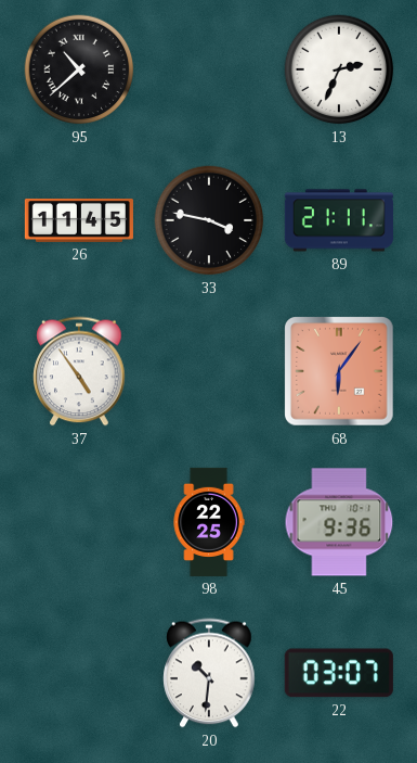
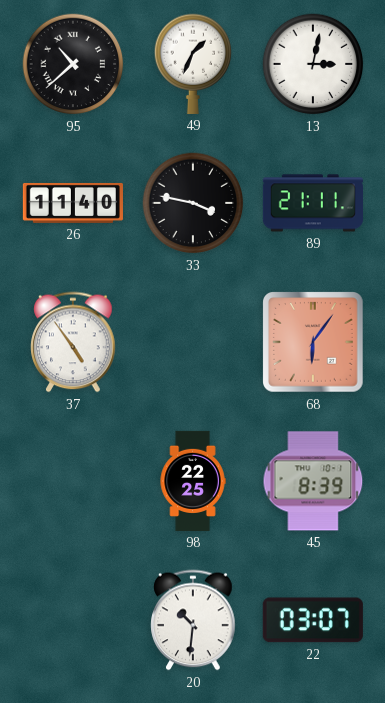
49: none -> 1:34 (193, 64)
13: 2:34 -> 3:02 (313, 64)
26: 11:45 -> 11:40 (73, 203)
45: 9:36 -> 8:39 (313, 481)
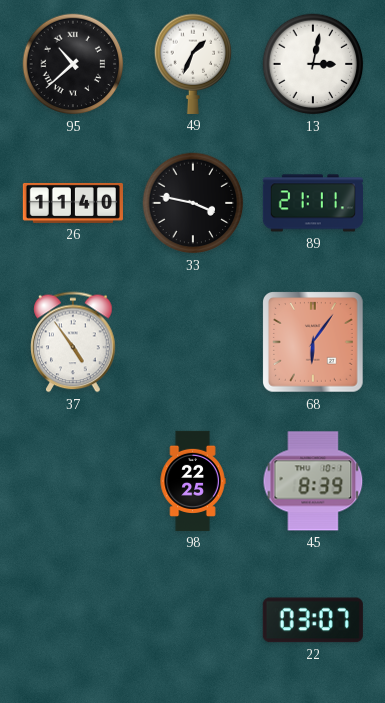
20: 10:31 -> none (193, 620)
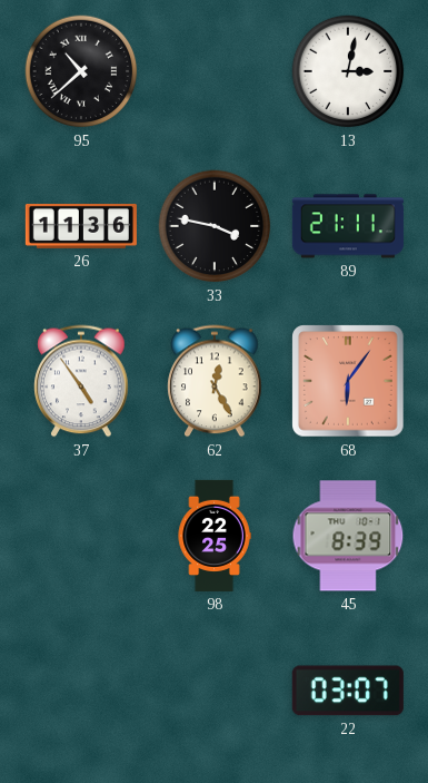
49: 1:34 -> none (193, 64)
26: 11:40 -> 11:36 (81, 226)
62: none -> 12:25 (215, 381)
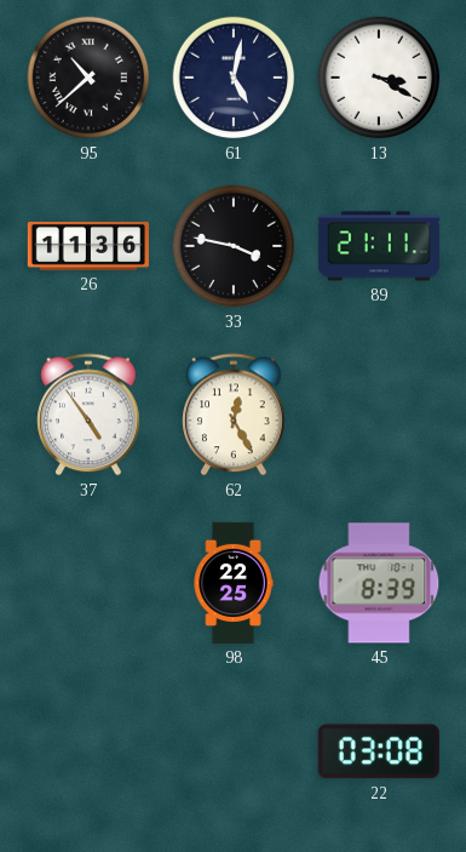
61: none -> 5:02 (234, 78)
13: 3:02 -> 3:20 (379, 78)
68: 6:06 -> none (349, 382)
22: 03:07 -> 03:08 (379, 751)
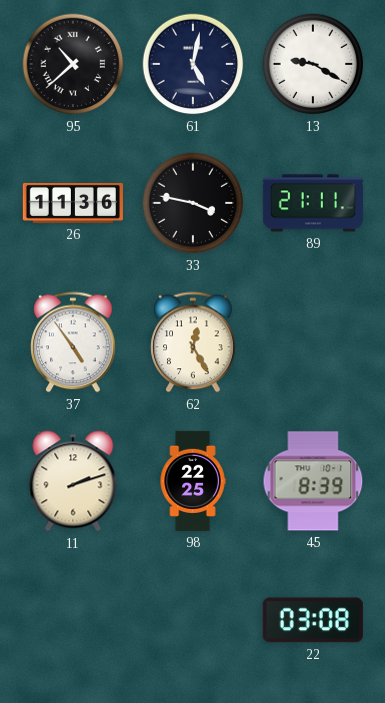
13: 3:20 -> 9:20 (313, 64)
11: none -> 2:12 (73, 481)
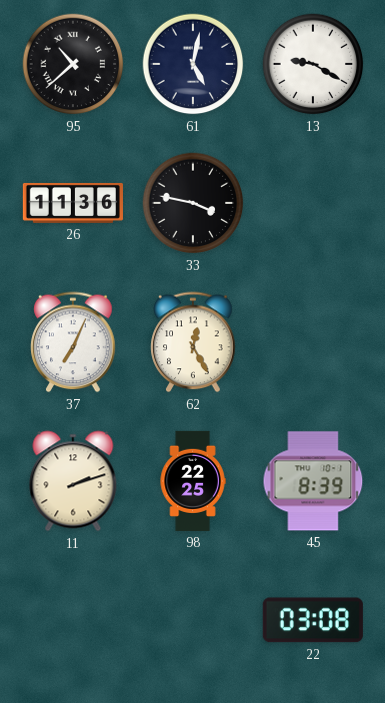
89: 21:11 -> none (313, 203)
37: 4:54 -> 7:04 (73, 342)
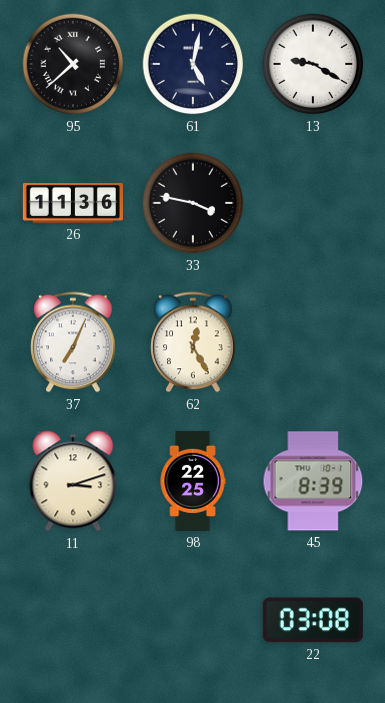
11: 2:12 -> 3:12 (73, 481)
